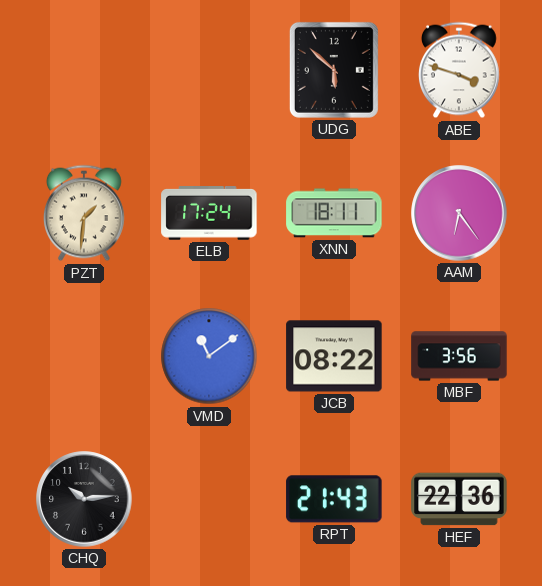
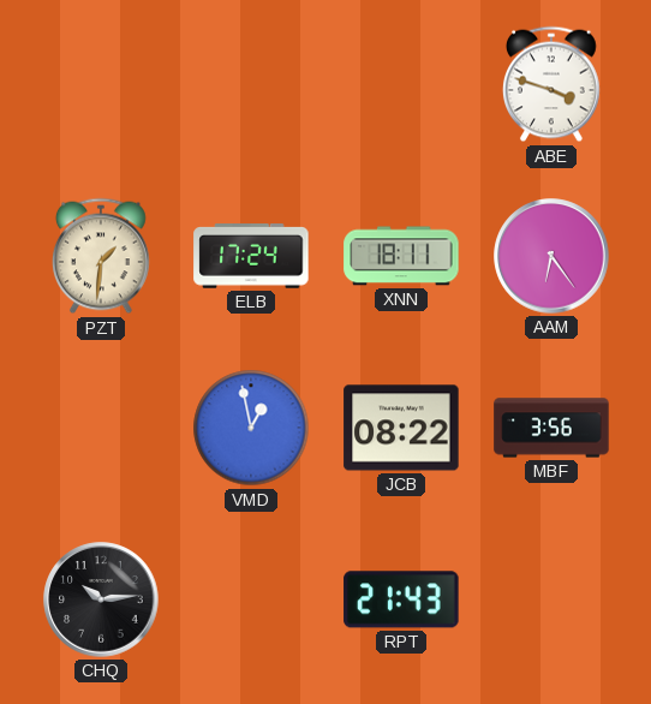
UDG: 5:52 -> none (334, 70)
VMD: 11:09 -> 12:58 (251, 428)
HEF: 22:36 -> none (459, 499)
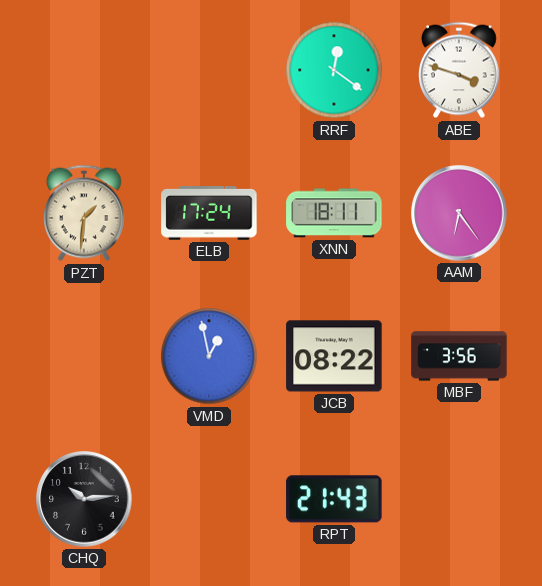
RRF: none -> 12:21 (334, 70)
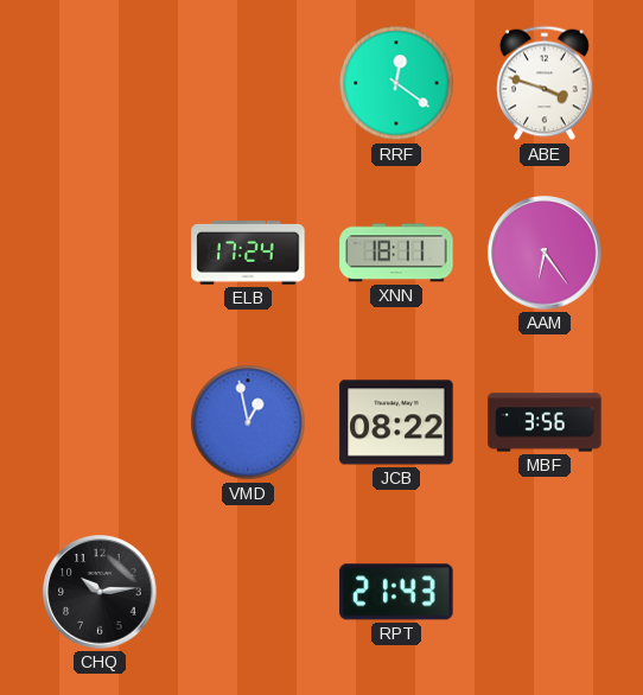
PZT: 1:31 -> none (84, 213)
